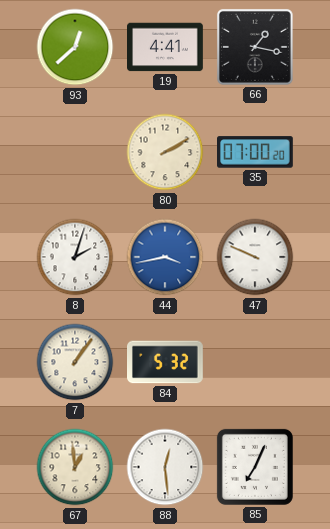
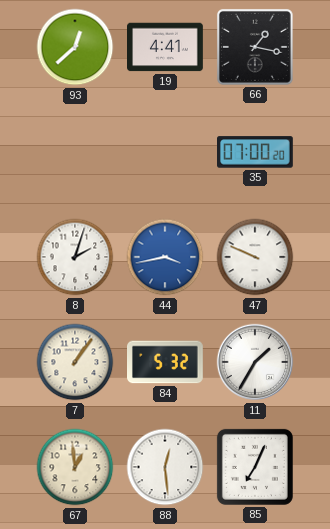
80: 2:10 -> none (165, 152)
11: none -> 1:35 (255, 362)
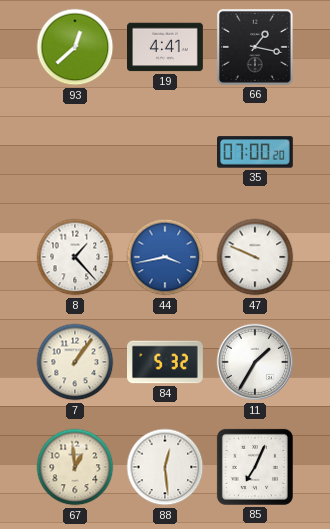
8: 2:03 -> 1:23 (75, 257)
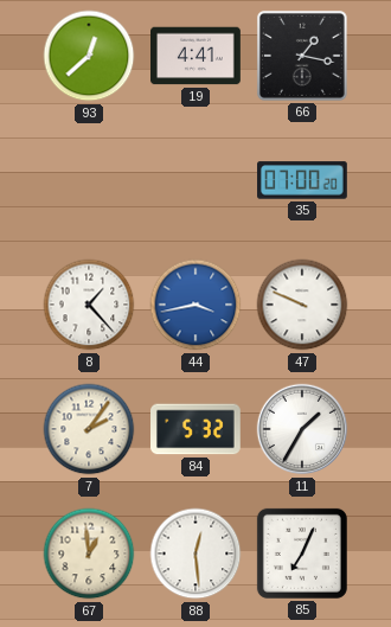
7: 1:06 -> 2:06 (89, 429)
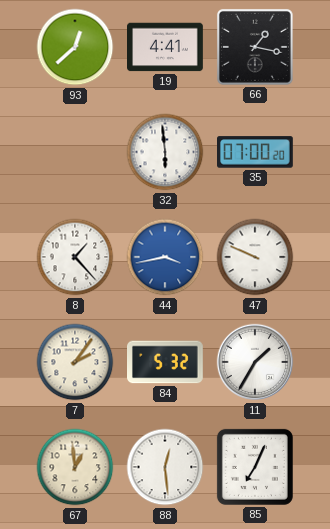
32: none -> 5:59 (165, 152)
